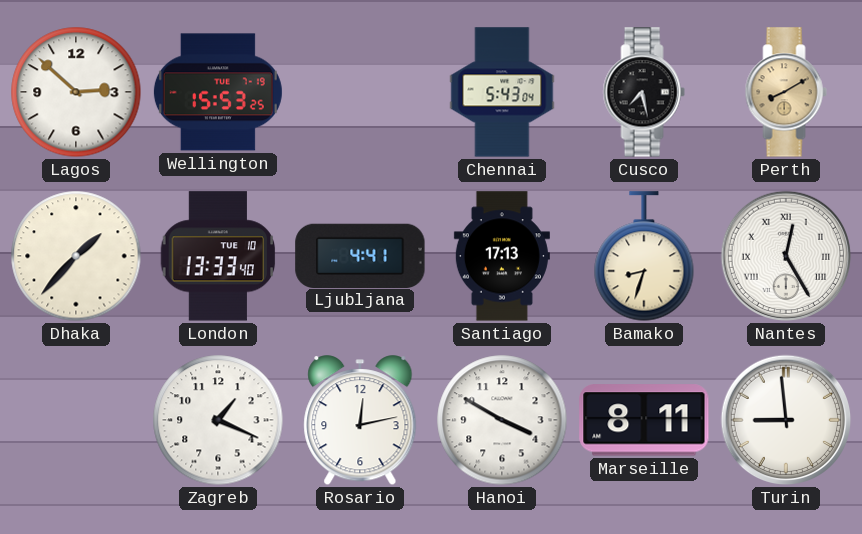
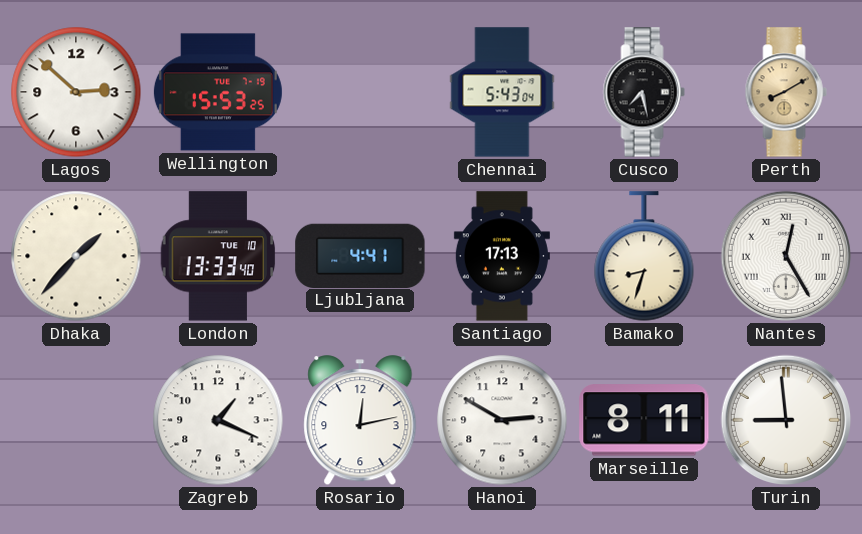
Hanoi: 3:50 -> 2:50 (502, 420)
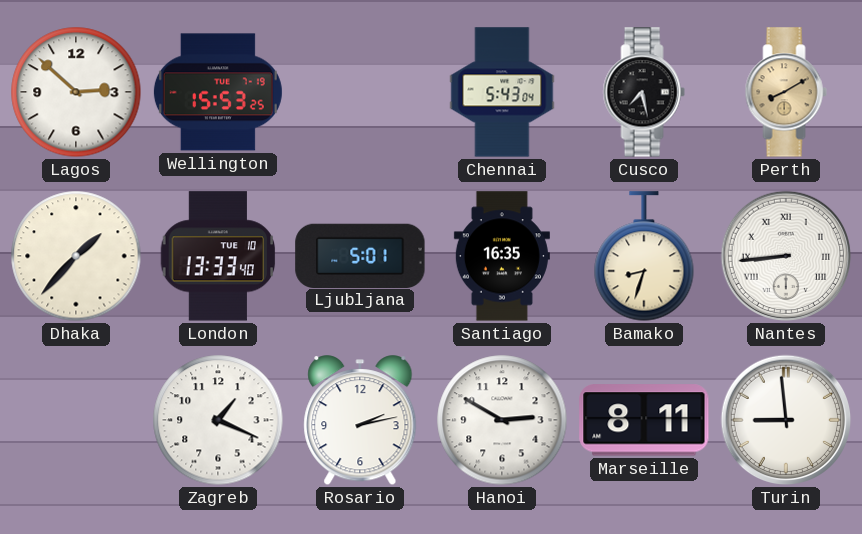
Ljubljana: 4:41 -> 5:01 (360, 255)
Santiago: 17:13 -> 16:35 (502, 256)
Nantes: 12:25 -> 8:44 (786, 256)
Rosario: 12:13 -> 2:13 (360, 421)
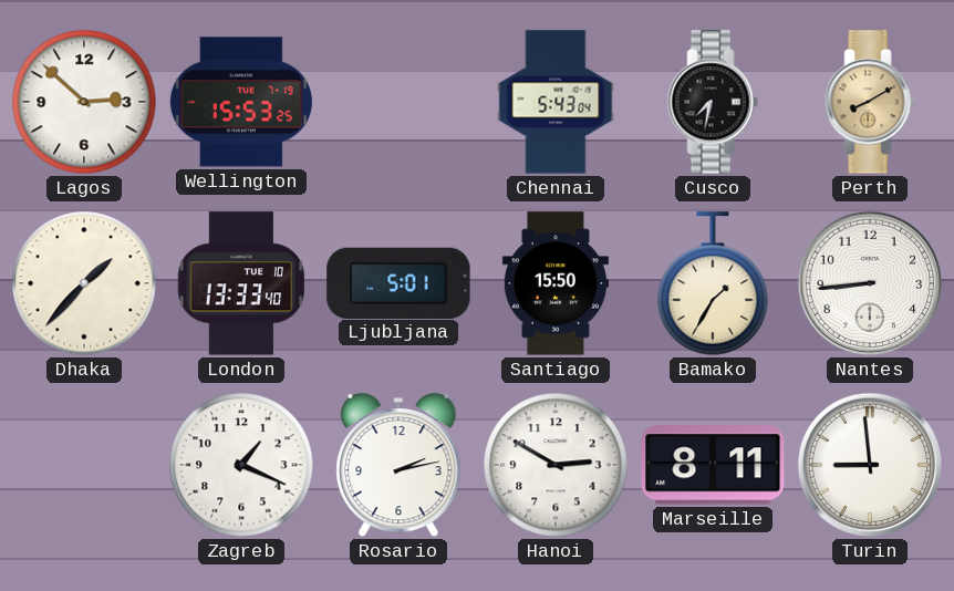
Cusco: 7:28 -> 7:32 (713, 102)
Santiago: 16:35 -> 15:50 (556, 283)
Bamako: 8:33 -> 1:35 (713, 283)
Nantes numerals: Roman -> Arabic (870, 283)
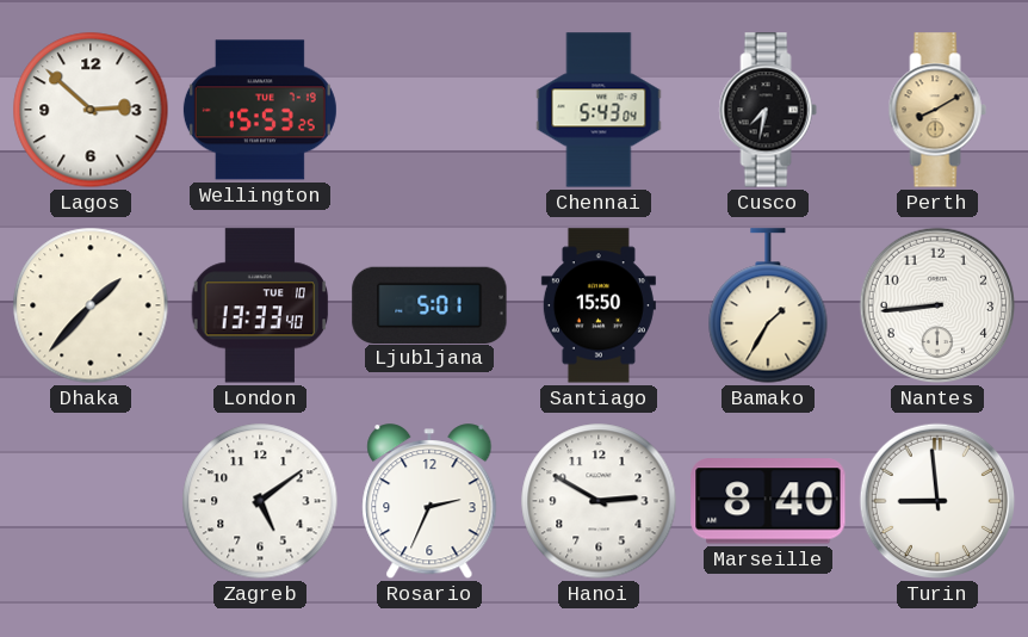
Zagreb: 1:19 -> 5:09 (260, 501)
Rosario: 2:13 -> 2:34 (429, 502)
Marseille: 8:11 -> 8:40 (768, 501)
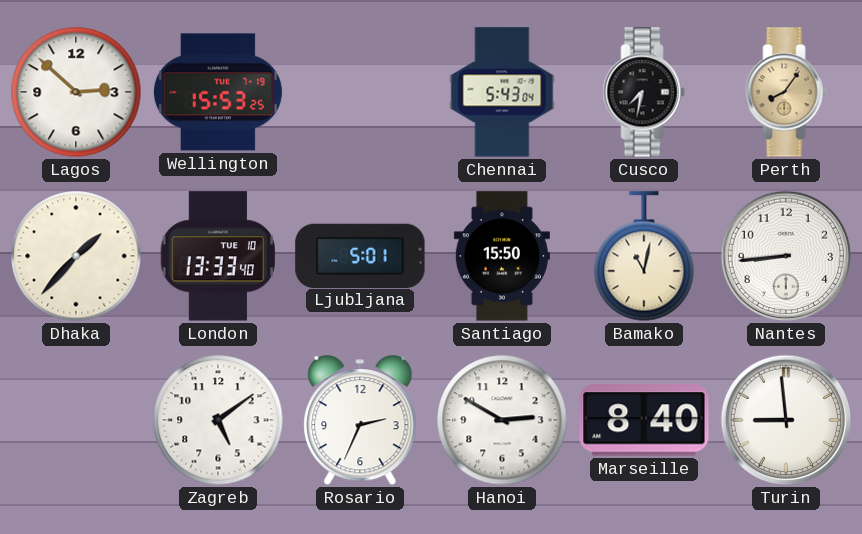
Perth: 8:10 -> 8:06 (786, 92)
Bamako: 1:35 -> 11:02 (644, 256)
